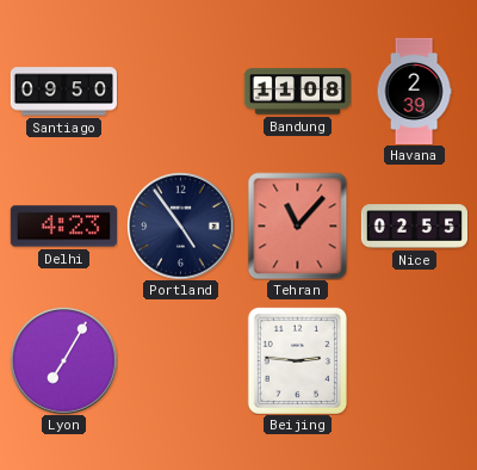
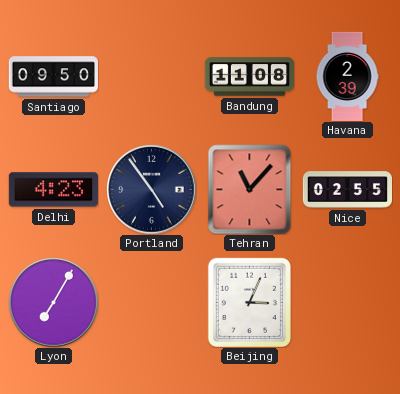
Beijing: 2:46 -> 3:04 (249, 302)
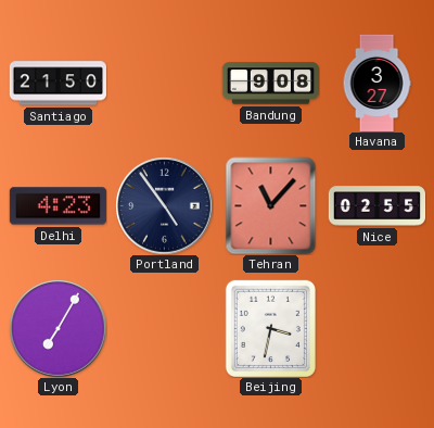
Santiago: 09:50 -> 21:50 (58, 84)
Bandung: 11:08 -> 9:08 (270, 84)
Havana: 2:39 -> 3:27 (376, 83)
Beijing: 3:04 -> 3:32 (270, 328)
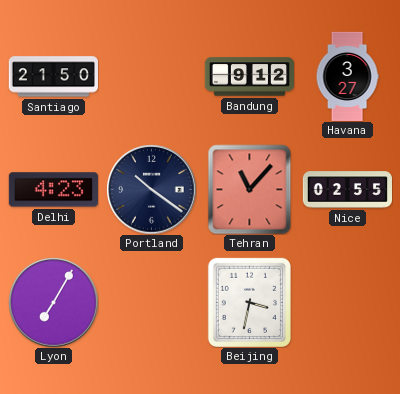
Bandung: 9:08 -> 9:12 (249, 77)
Portland: 4:54 -> 10:21 (151, 189)
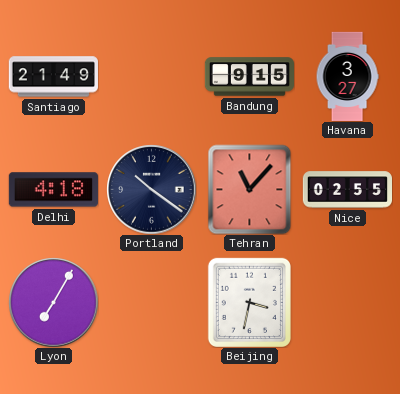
Santiago: 21:50 -> 21:49 (53, 77)
Bandung: 9:12 -> 9:15 (249, 77)
Delhi: 4:23 -> 4:18 (53, 190)
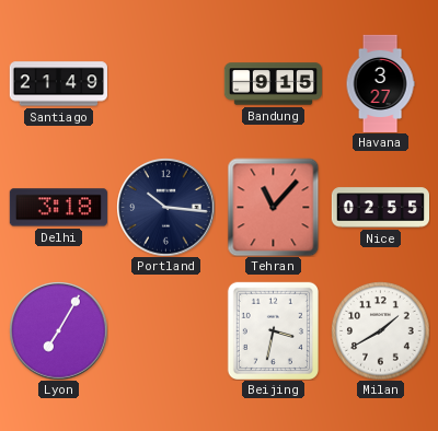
Delhi: 4:18 -> 3:18 (58, 208)
Portland: 10:21 -> 10:16 (165, 207)
Milan: none -> 1:40 (380, 330)
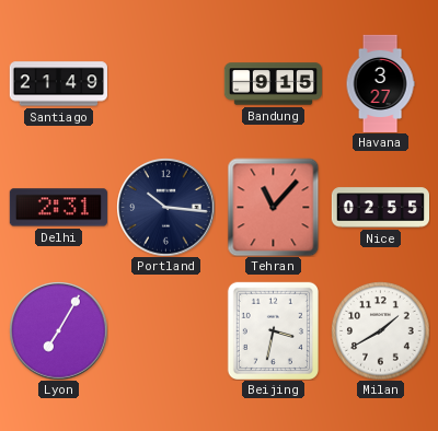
Delhi: 3:18 -> 2:31 (58, 208)
